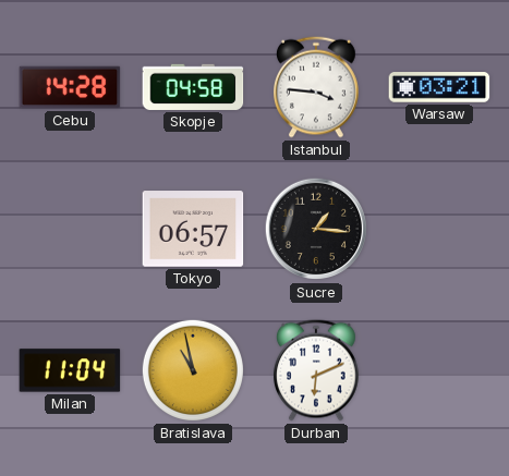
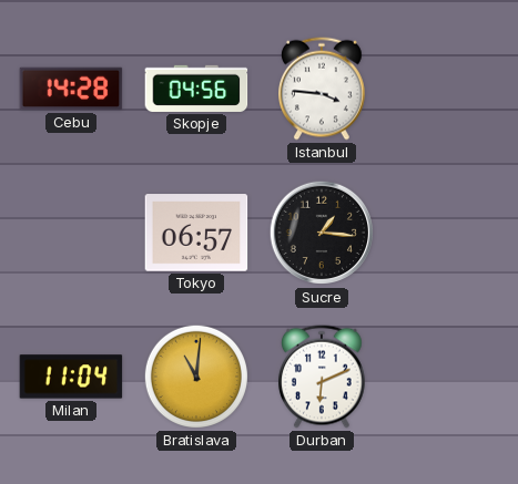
Skopje: 04:58 -> 04:56 (196, 89)
Warsaw: 03:21 -> none (439, 87)
Bratislava: 10:58 -> 11:01 (196, 377)
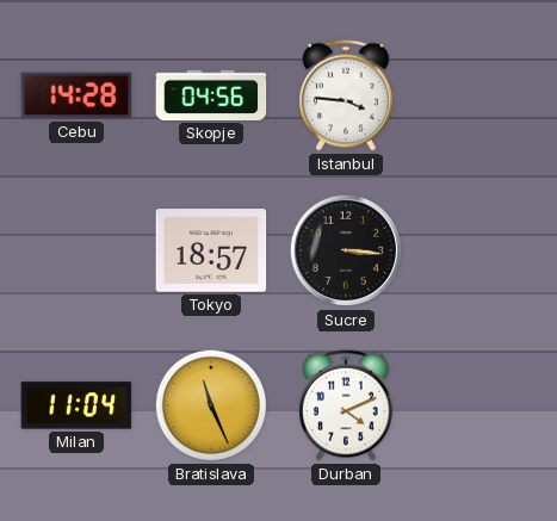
Tokyo: 06:57 -> 18:57 (211, 250)
Sucre: 1:16 -> 3:16 (346, 250)
Bratislava: 11:01 -> 11:26 (211, 405)
Durban: 6:11 -> 4:11 (347, 405)
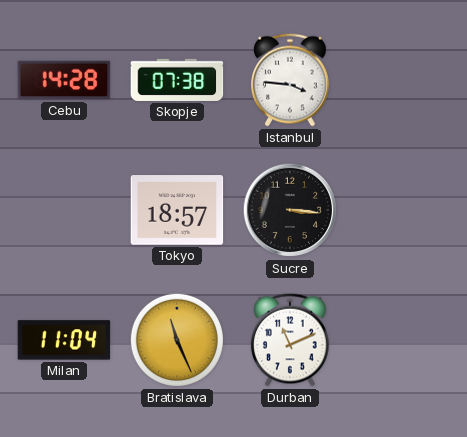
Skopje: 04:56 -> 07:38 (177, 80)
Durban: 4:11 -> 11:11 (291, 340)
